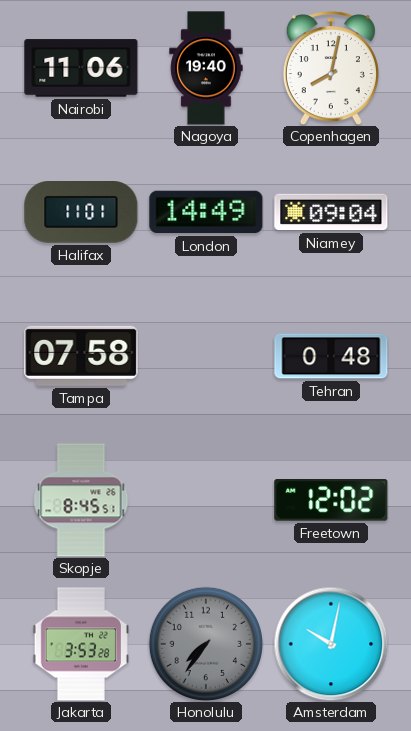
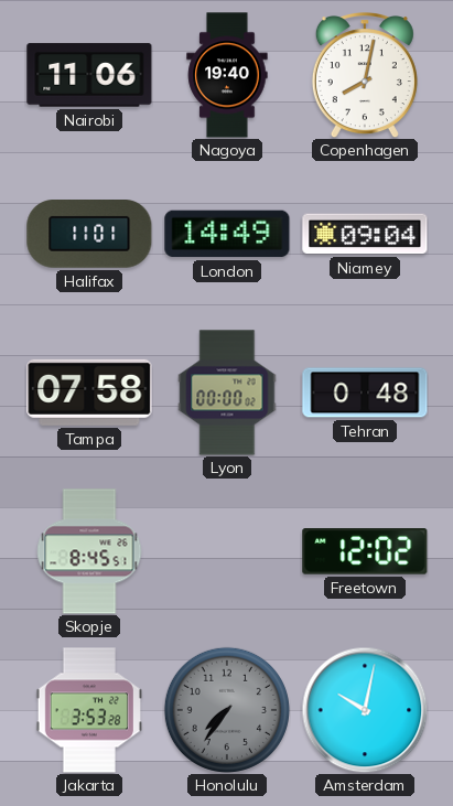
Lyon: none -> 00:00 (227, 393)
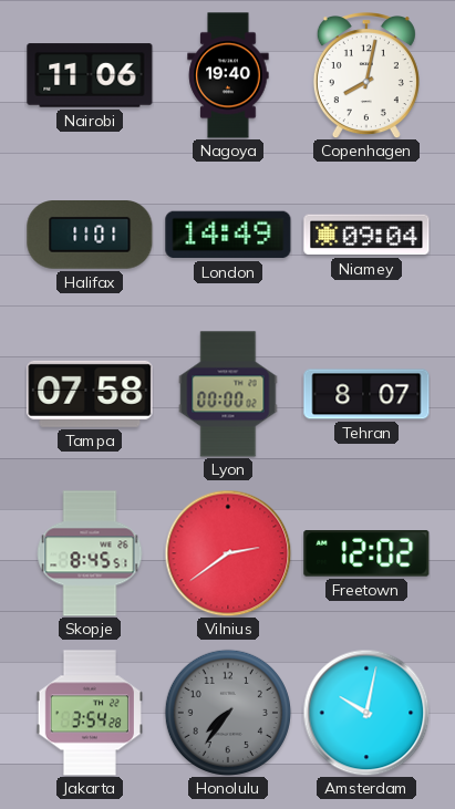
Tehran: 0:48 -> 8:07 (366, 394)
Vilnius: none -> 2:39 (228, 553)
Jakarta: 3:53 -> 3:54 (90, 713)
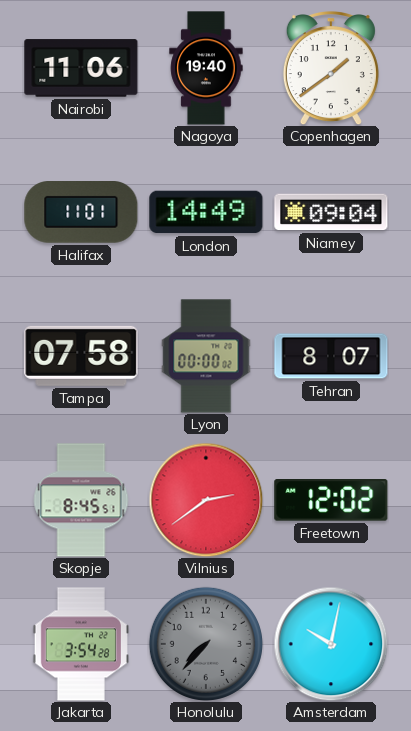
Copenhagen: 8:02 -> 1:39 (331, 69)
Honolulu: 7:36 -> 7:37 (206, 644)
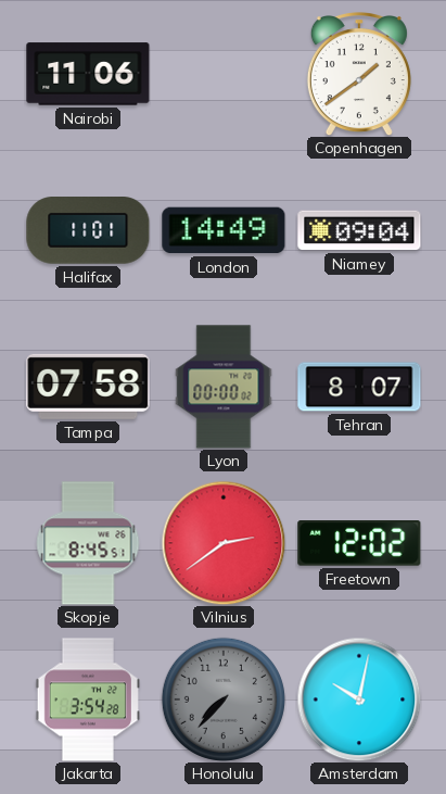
Nagoya: 19:40 -> none (206, 68)
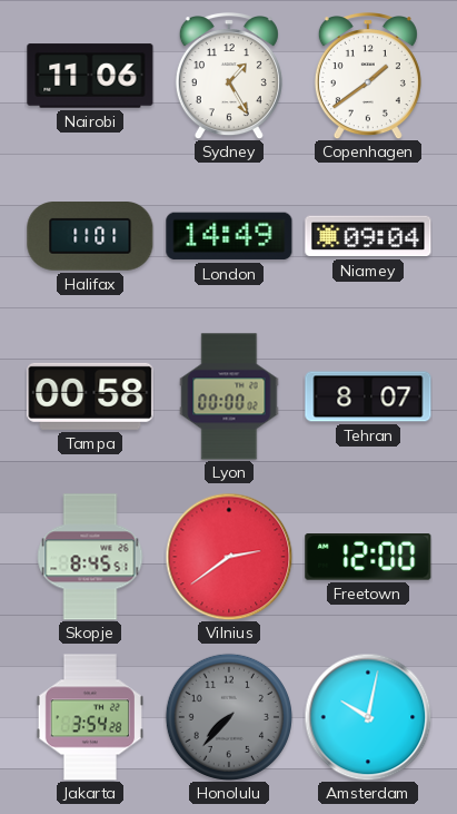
Sydney: none -> 1:25 (229, 77)
Tampa: 07:58 -> 00:58 (90, 396)
Freetown: 12:02 -> 12:00 (368, 558)
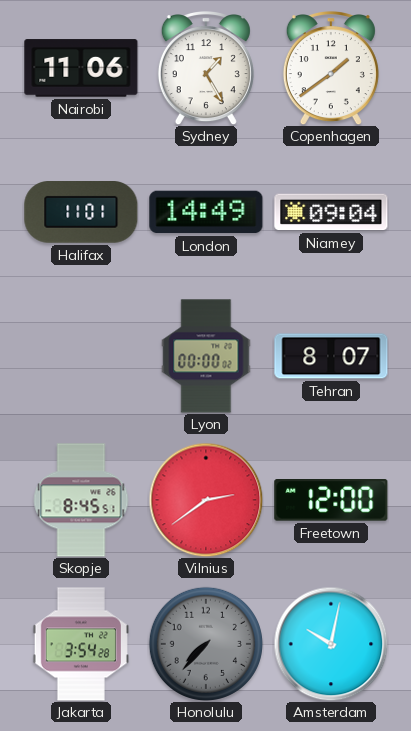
Tampa: 00:58 -> none (90, 396)
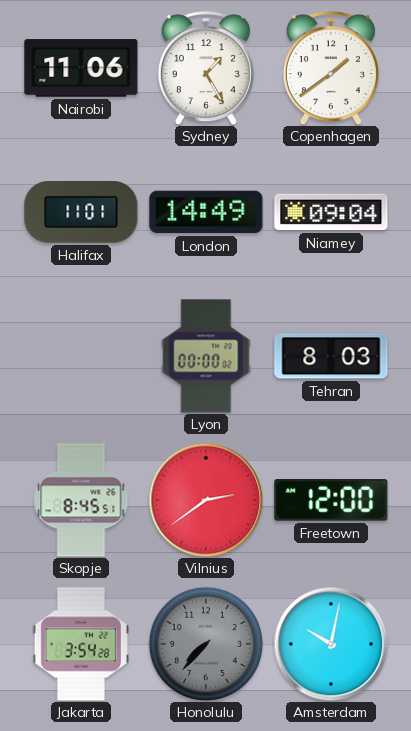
Tehran: 8:07 -> 8:03 (331, 356)
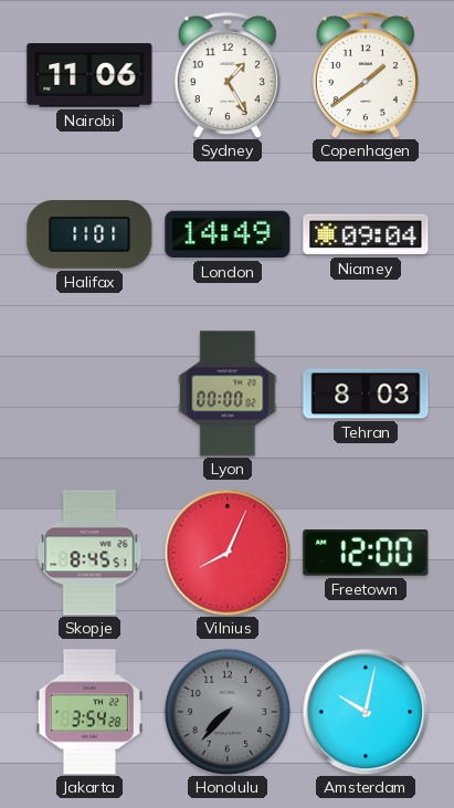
Vilnius: 2:39 -> 8:04 (228, 553)
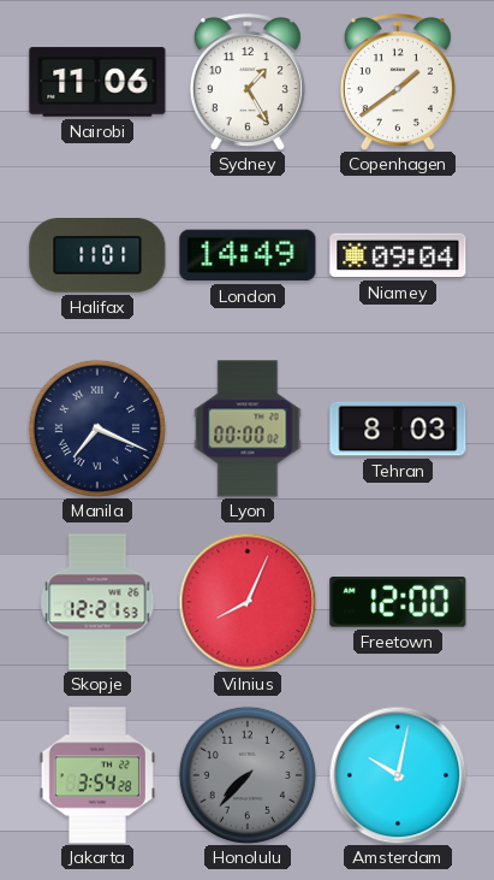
Manila: none -> 7:19 (97, 429)
Skopje: 8:45 -> 12:21 (97, 602)
